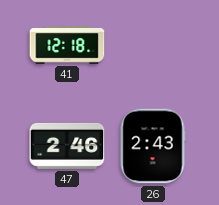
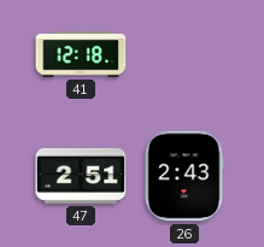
47: 2:46 -> 2:51 (81, 176)
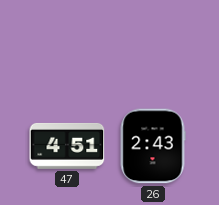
41: 12:18 -> none (81, 54)
47: 2:51 -> 4:51 (67, 146)
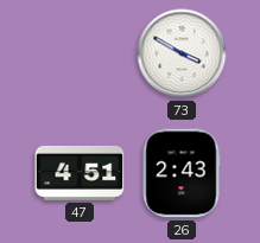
73: none -> 3:50 (182, 53)
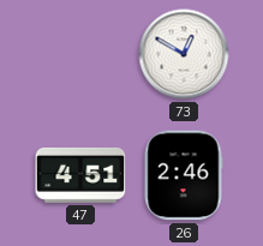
73: 3:50 -> 12:50 (184, 54)
26: 2:43 -> 2:46 (184, 175)
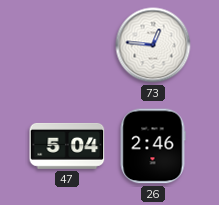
73: 12:50 -> 12:46 (153, 45)
47: 4:51 -> 5:04 (67, 146)
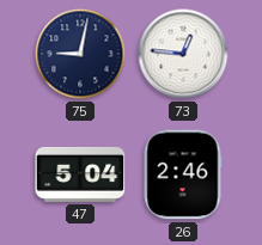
75: none -> 9:02 (80, 54)
